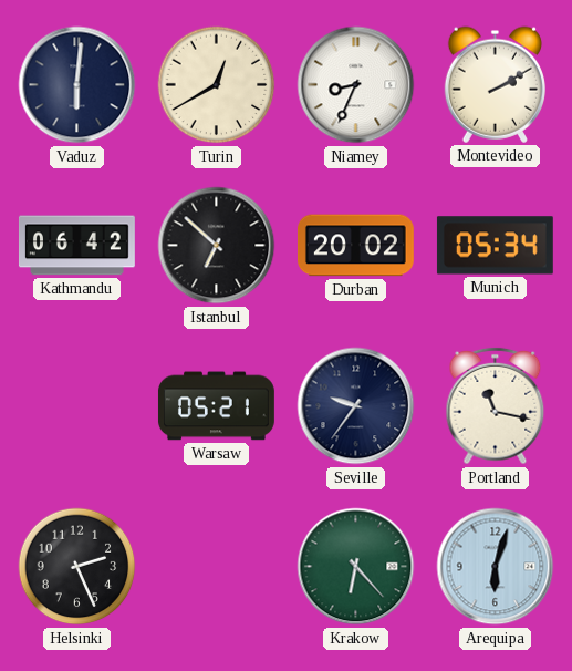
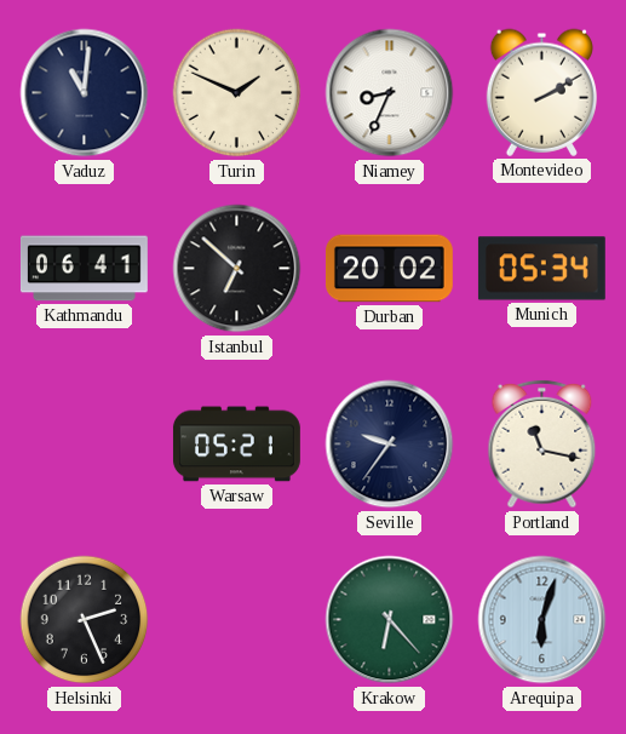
Vaduz: 6:01 -> 11:01 (85, 93)
Turin: 12:40 -> 1:49 (237, 93)
Kathmandu: 06:42 -> 06:41 (84, 269)
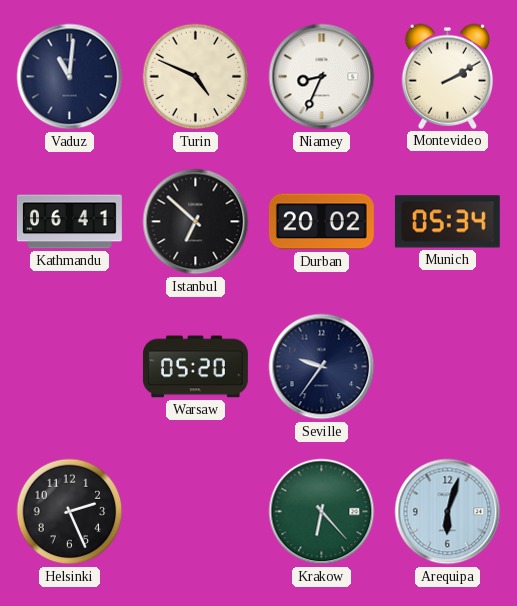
Turin: 1:49 -> 4:49 (196, 77)
Warsaw: 05:21 -> 05:20 (195, 367)
Portland: 11:17 -> none (542, 445)
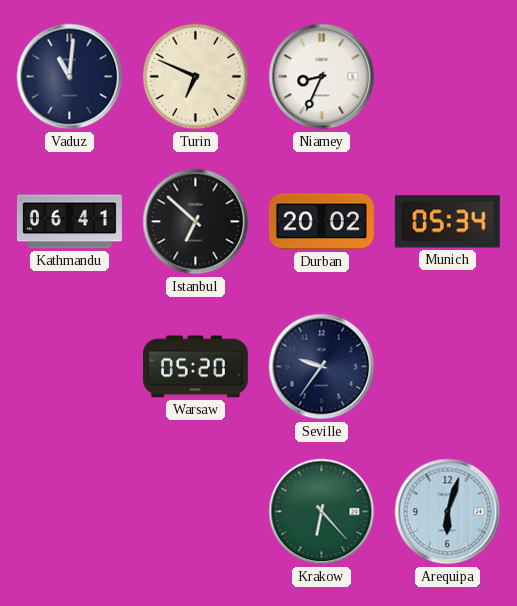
Turin: 4:49 -> 6:49 (196, 77)
Montevideo: 2:10 -> none (447, 76)
Helsinki: 2:26 -> none (70, 512)
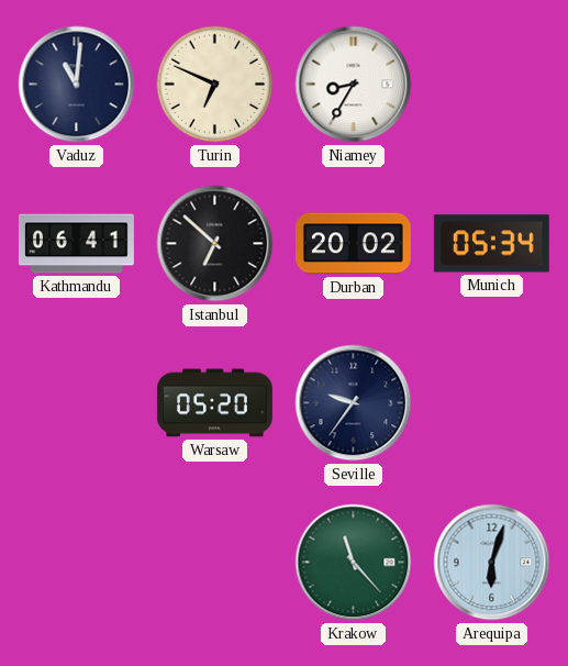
Niamey: 8:34 -> 8:35 (354, 85)
Krakow: 6:23 -> 11:23 (354, 563)
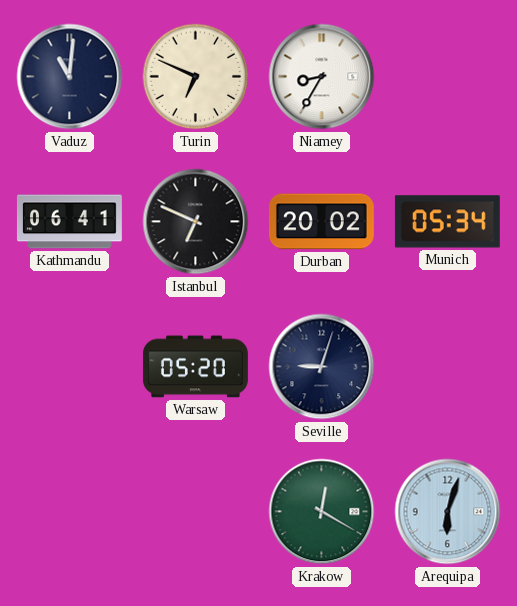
Istanbul: 6:52 -> 6:49 (196, 222)
Seville: 9:36 -> 9:03 (322, 367)
Krakow: 11:23 -> 12:20 (322, 512)
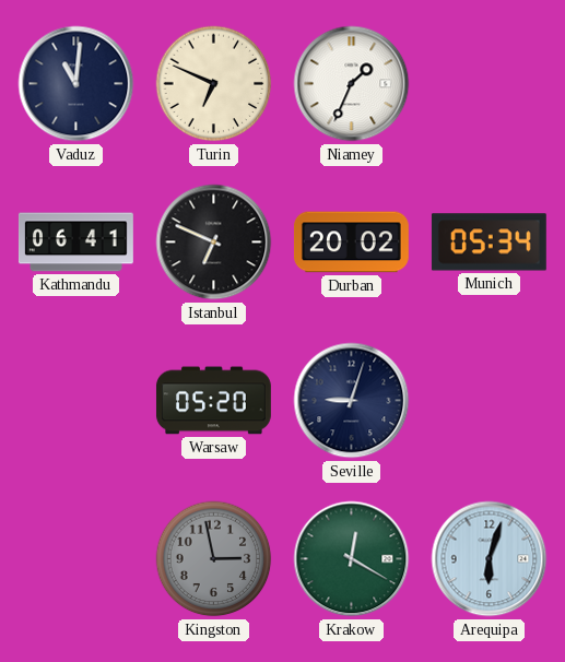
Niamey: 8:35 -> 1:34 (352, 84)
Kingston: none -> 2:58 (214, 559)
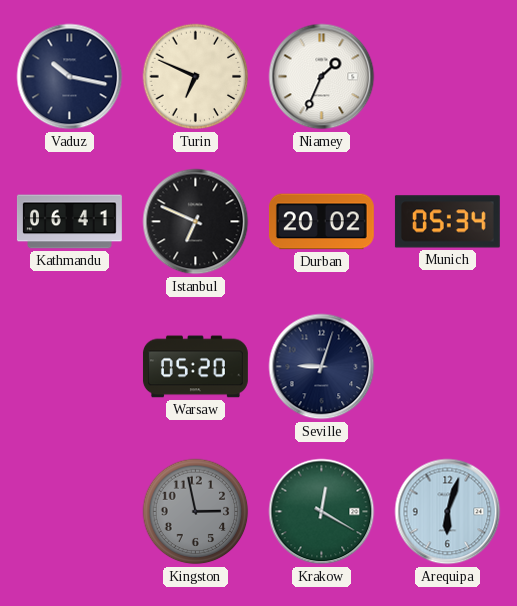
Vaduz: 11:01 -> 10:17 (70, 77)
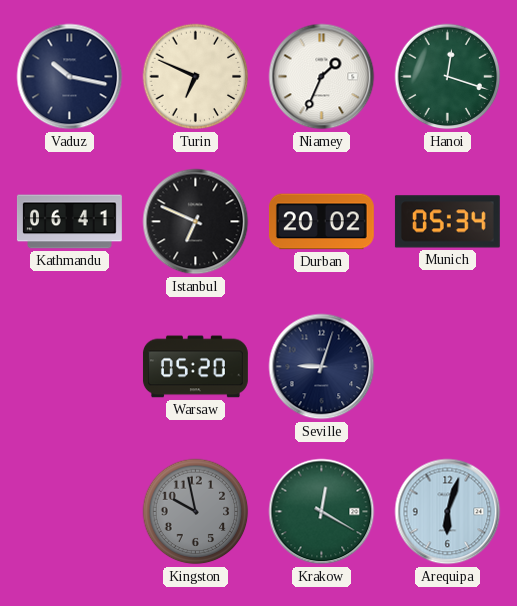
Hanoi: none -> 12:18 (448, 77)
Kingston: 2:58 -> 9:58 (196, 512)
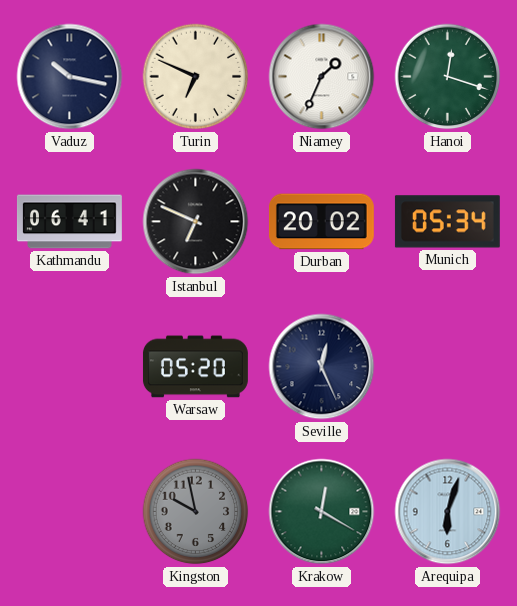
Seville: 9:03 -> 12:26 (322, 367)
